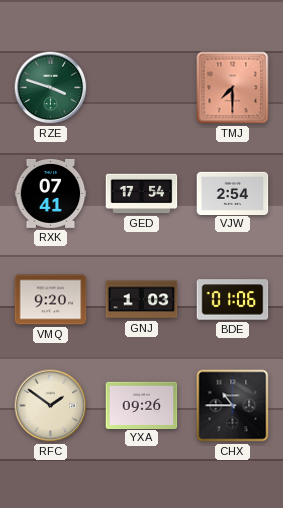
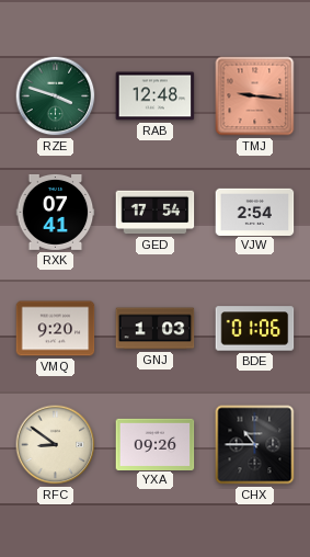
RAB: none -> 12:48 (156, 96)
TMJ: 7:30 -> 9:16 (255, 96)
RFC: 1:51 -> 8:51 (56, 445)
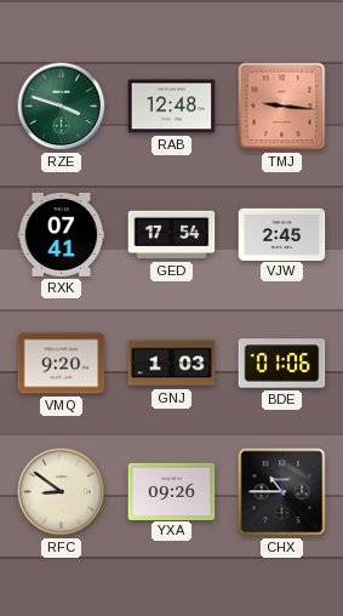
VJW: 2:54 -> 2:45 (282, 234)
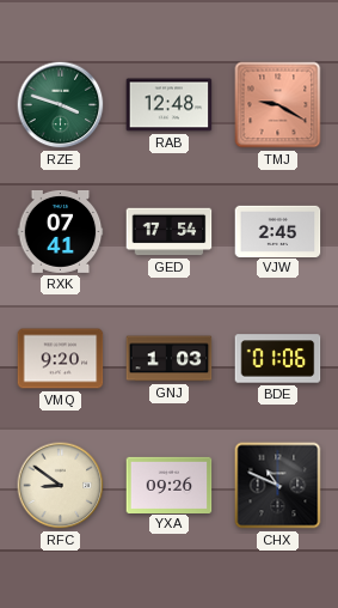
TMJ: 9:16 -> 9:20 (278, 105)
CHX: 10:45 -> 10:49 (278, 486)
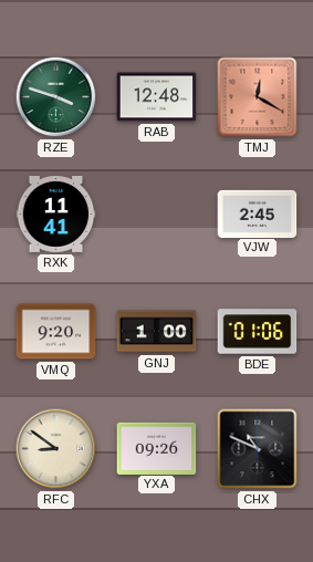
TMJ: 9:20 -> 12:20 (258, 97)
RXK: 07:41 -> 11:41 (56, 214)
GED: 17:54 -> none (170, 232)
GNJ: 1:03 -> 1:00 (157, 332)
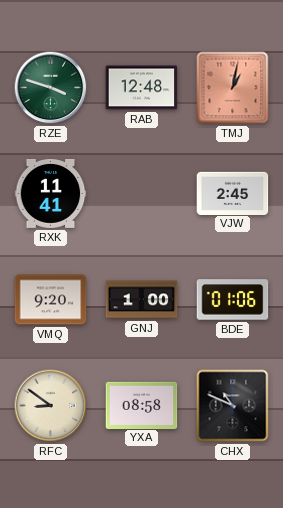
TMJ: 12:20 -> 1:02 (233, 88)
YXA: 09:26 -> 08:58 (142, 405)
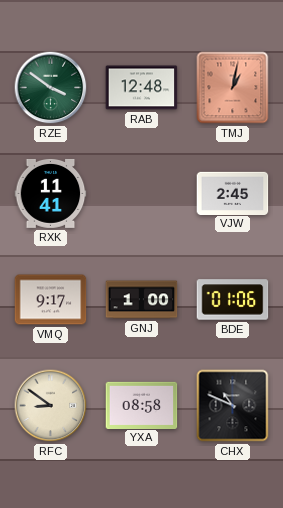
RZE: 3:48 -> 3:51 (51, 88)
VMQ: 9:20 -> 9:17 (51, 300)
